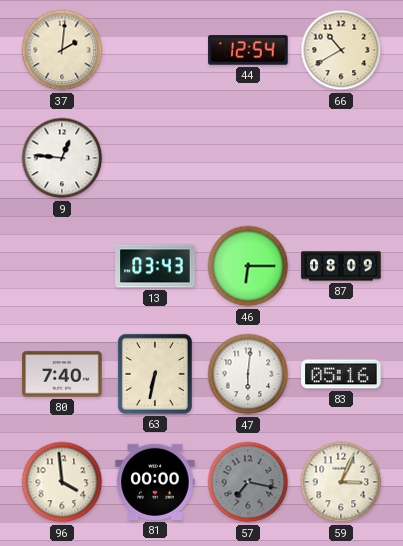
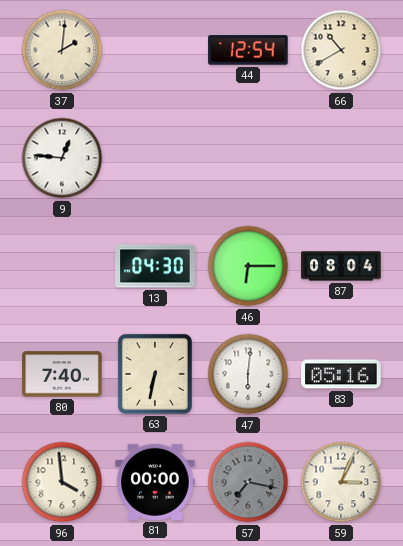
13: 03:43 -> 04:30 (155, 266)
87: 08:09 -> 08:04 (341, 266)
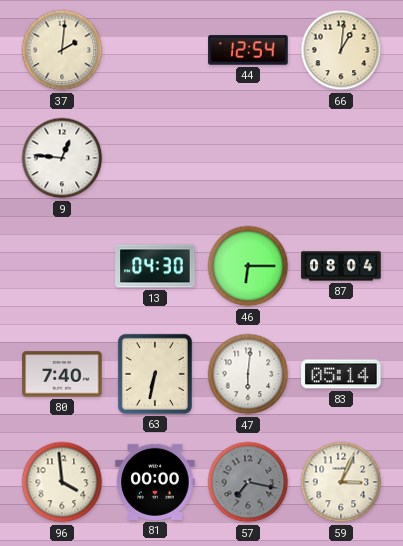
66: 10:40 -> 1:01 (341, 50)
83: 05:16 -> 05:14 (341, 374)
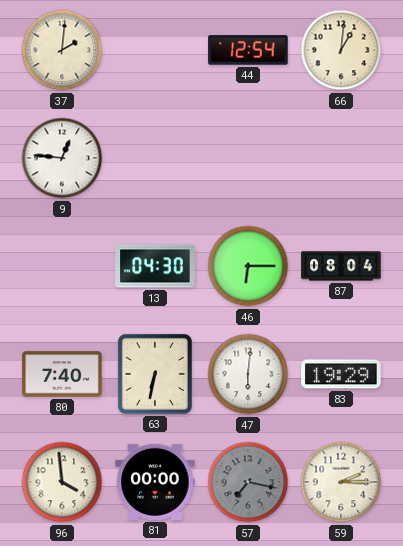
83: 05:14 -> 19:29 (341, 374)
59: 3:04 -> 2:15 (341, 482)
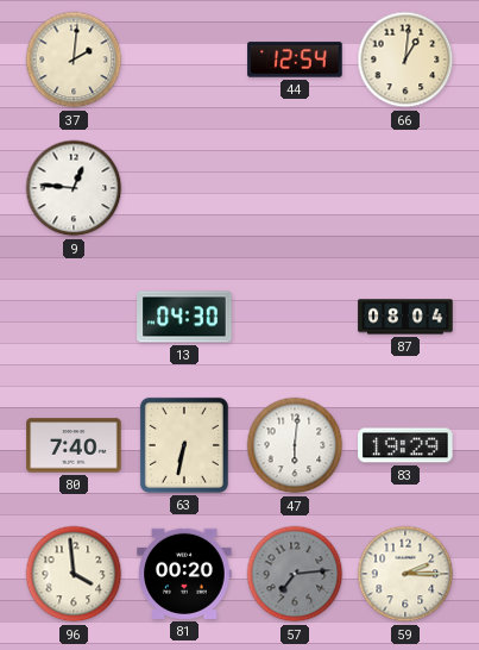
46: 6:15 -> none (248, 266)
81: 00:00 -> 00:20 (184, 574)
57: 7:17 -> 7:14 (295, 574)
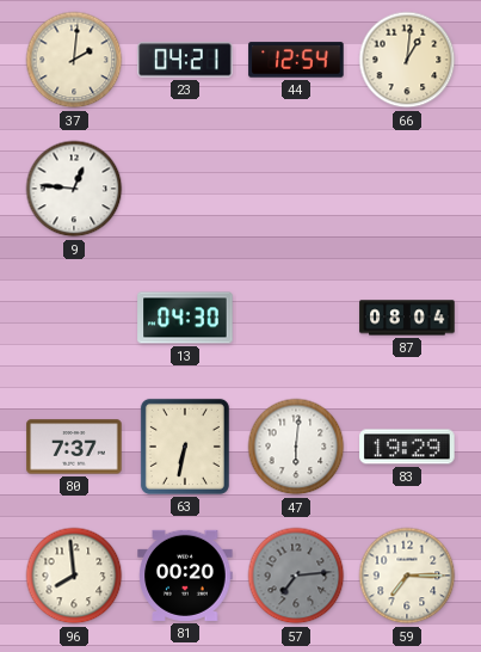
23: none -> 04:21 (185, 60)
80: 7:40 -> 7:37 (74, 447)
96: 3:59 -> 7:59 (74, 576)
59: 2:15 -> 7:15 (407, 576)
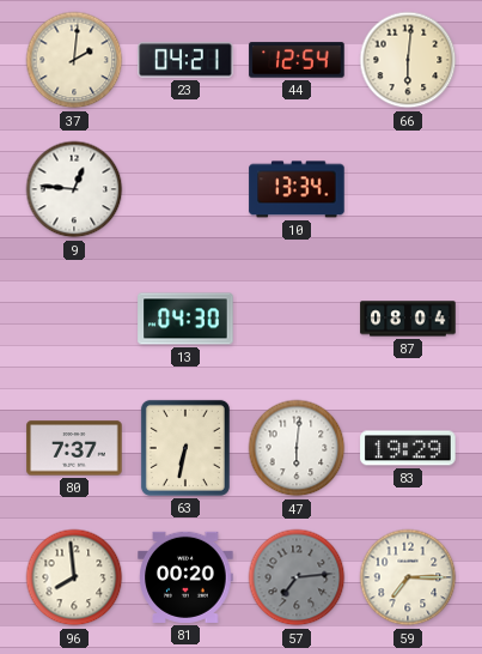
66: 1:01 -> 6:01 (408, 60)
10: none -> 13:34 (297, 189)
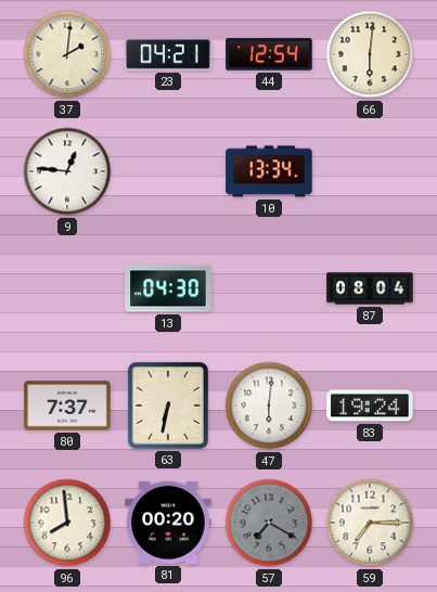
83: 19:29 -> 19:24 (370, 406)
57: 7:14 -> 7:20 (269, 523)
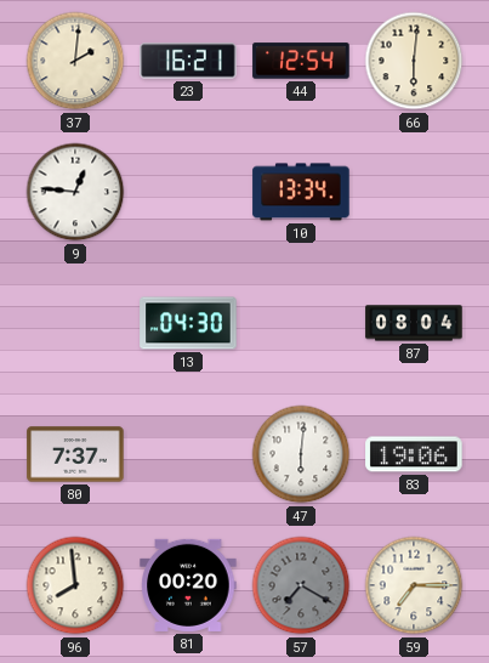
23: 04:21 -> 16:21 (188, 61)
63: 6:32 -> none (168, 406)
83: 19:24 -> 19:06 (414, 454)
